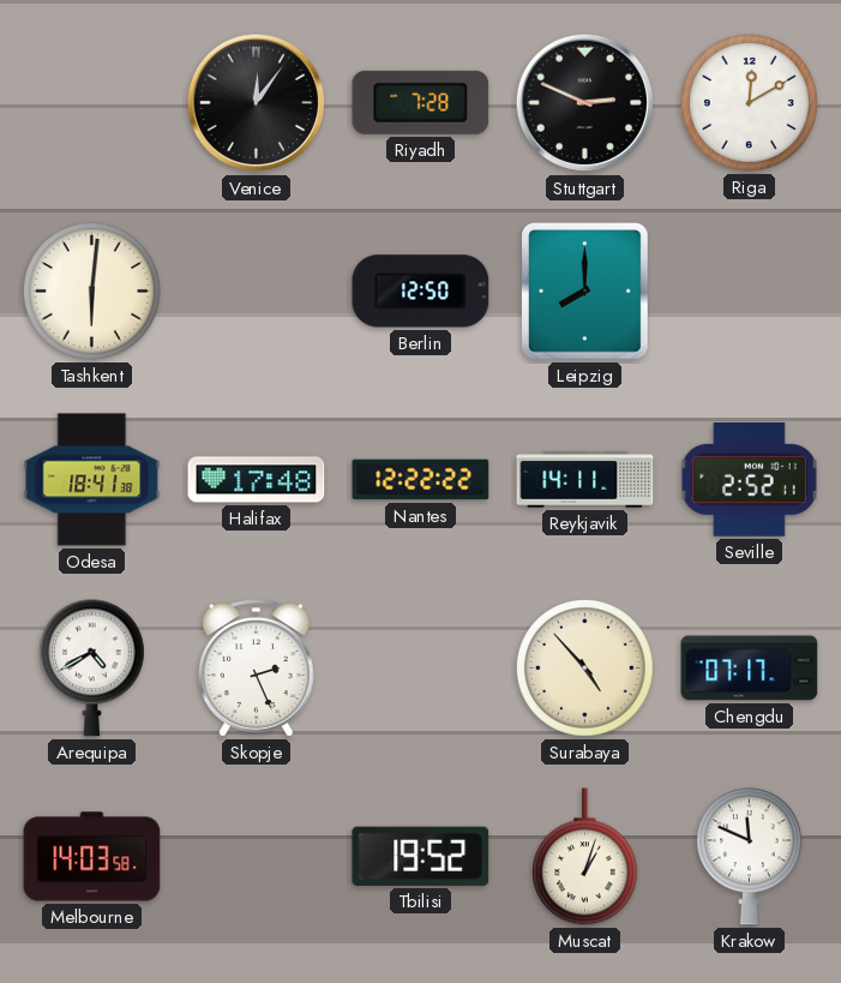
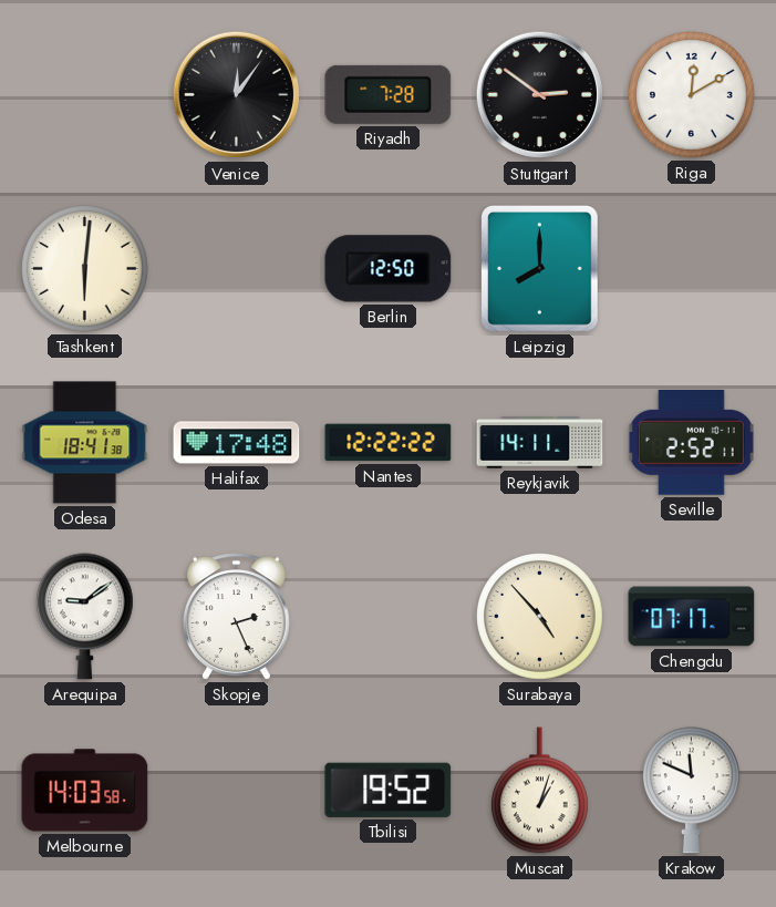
Stuttgart: 2:49 -> 2:51 (540, 95)
Arequipa: 4:40 -> 9:09 (84, 617)
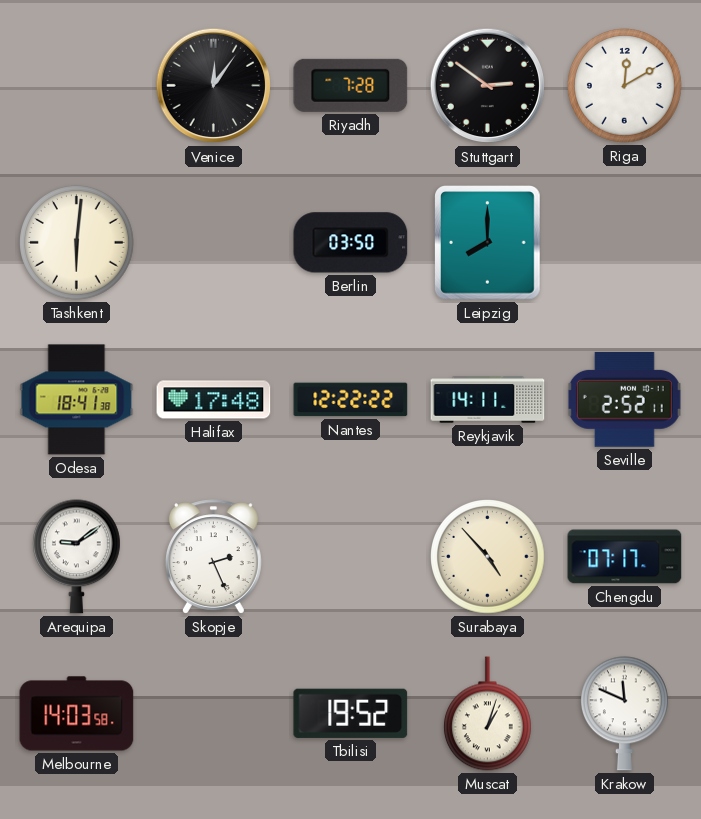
Berlin: 12:50 -> 03:50 (351, 243)
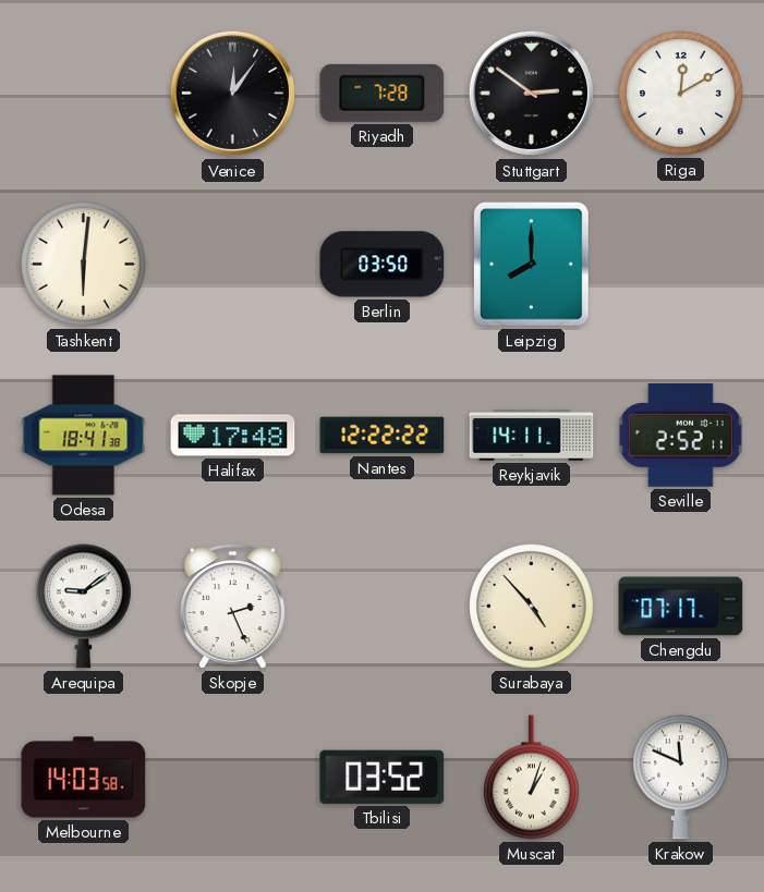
Tbilisi: 19:52 -> 03:52 (383, 777)
